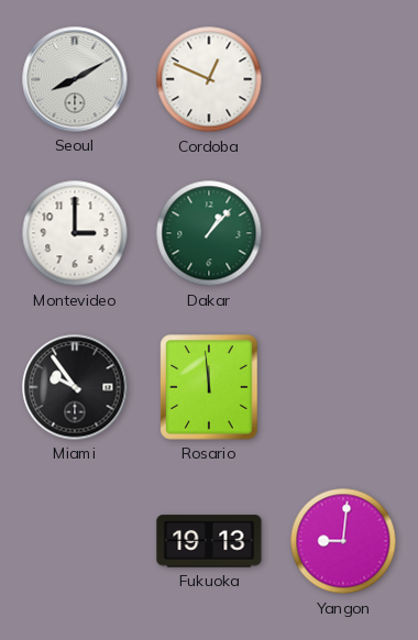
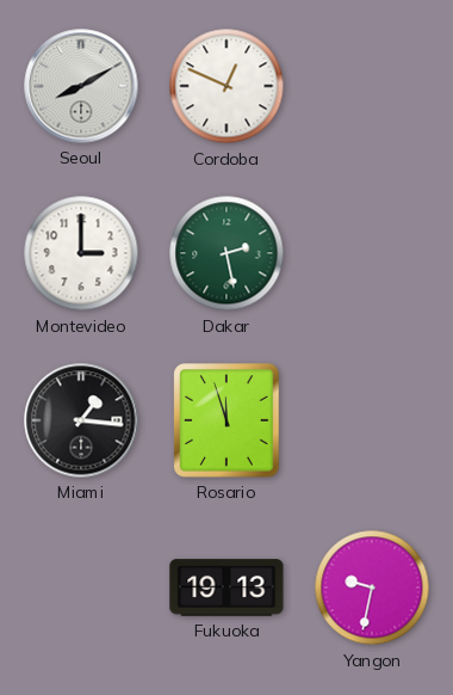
Dakar: 1:07 -> 2:28 (226, 253)
Miami: 9:54 -> 1:16 (81, 420)
Rosario: 11:59 -> 11:57 (226, 420)
Yangon: 9:01 -> 9:32 (372, 588)
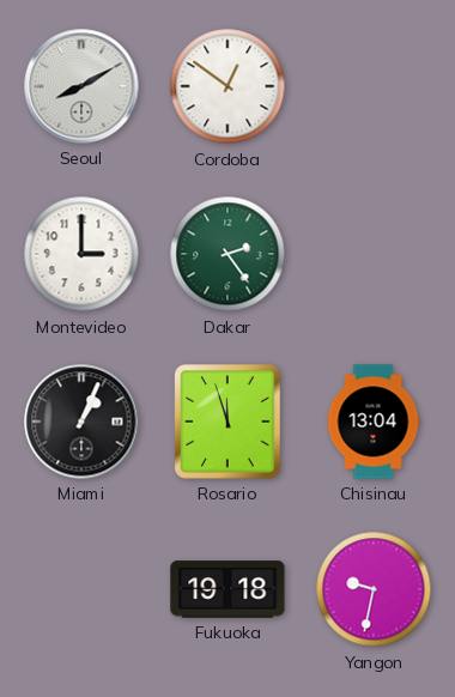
Cordoba: 12:49 -> 12:51 (227, 86)
Dakar: 2:28 -> 2:24 (227, 254)
Miami: 1:16 -> 1:04 (81, 422)
Chisinau: none -> 13:04 (374, 422)
Fukuoka: 19:13 -> 19:18 (227, 589)
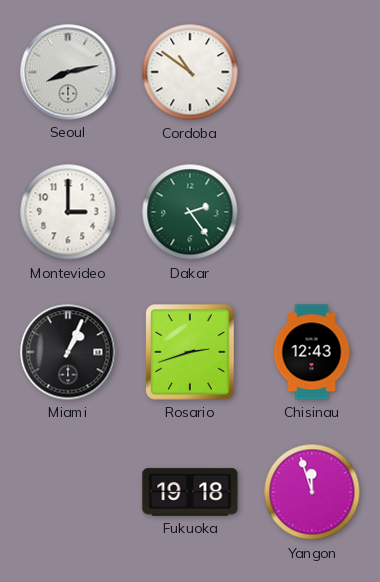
Seoul: 8:10 -> 8:13 (68, 72)
Cordoba: 12:51 -> 10:51 (190, 72)
Rosario: 11:57 -> 2:42 (190, 352)
Chisinau: 13:04 -> 12:43 (312, 352)
Yangon: 9:32 -> 11:57 (312, 492)
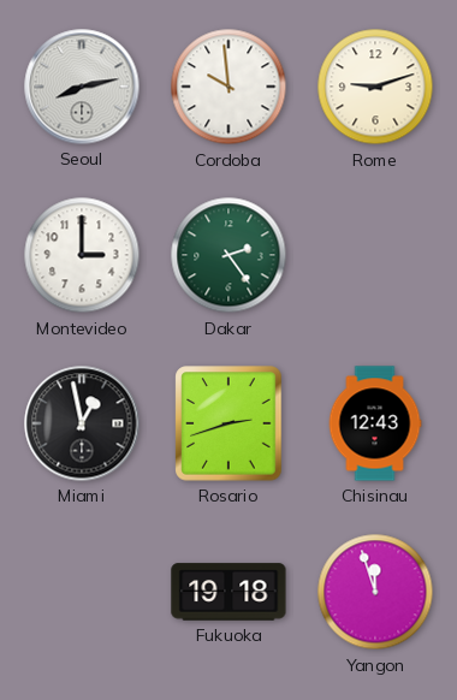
Cordoba: 10:51 -> 9:59 (228, 87)
Rome: none -> 9:12 (375, 87)
Miami: 1:04 -> 12:58 (82, 423)
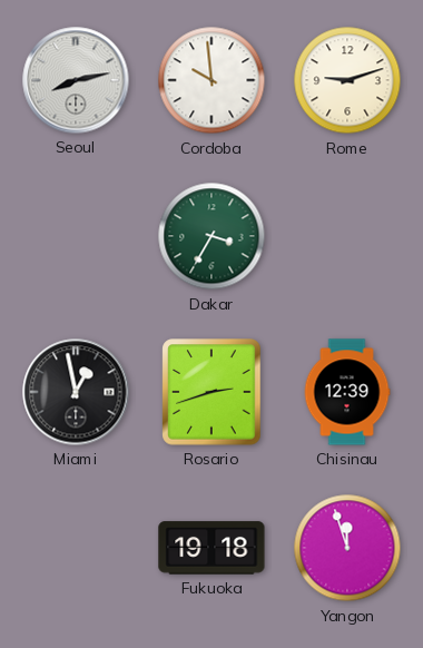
Montevideo: 3:00 -> none (82, 255)
Dakar: 2:24 -> 3:35 (211, 236)
Chisinau: 12:43 -> 12:39 (347, 392)
